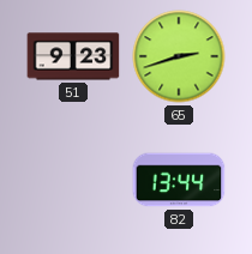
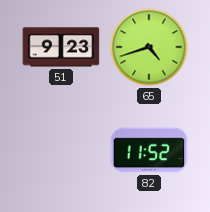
65: 2:42 -> 4:42 (149, 47)
82: 13:44 -> 11:52 (149, 150)
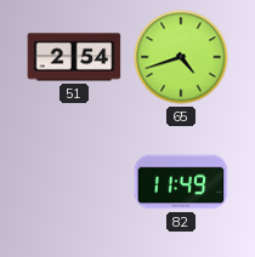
51: 9:23 -> 2:54 (74, 57)
82: 11:52 -> 11:49 (181, 182)
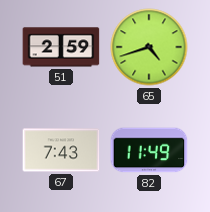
51: 2:54 -> 2:59 (61, 47)
67: none -> 7:43 (61, 150)
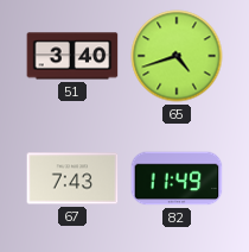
51: 2:59 -> 3:40 (72, 56)
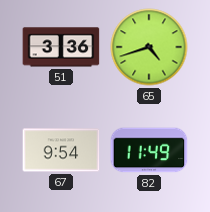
51: 3:40 -> 3:36 (61, 47)
67: 7:43 -> 9:54 (61, 150)
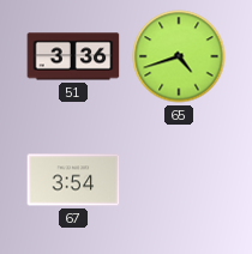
67: 9:54 -> 3:54 (73, 180)
82: 11:49 -> none (149, 150)
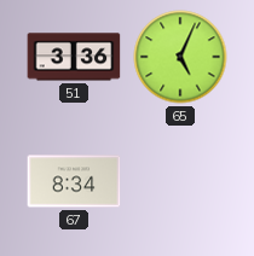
65: 4:42 -> 5:04 (180, 57)
67: 3:54 -> 8:34 (74, 181)
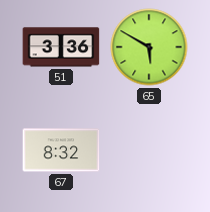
65: 5:04 -> 5:50 (149, 47)
67: 8:34 -> 8:32 (61, 150)
